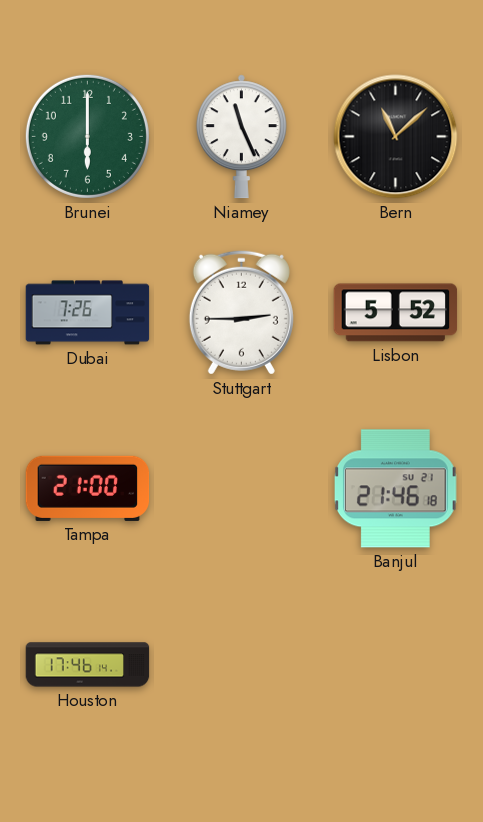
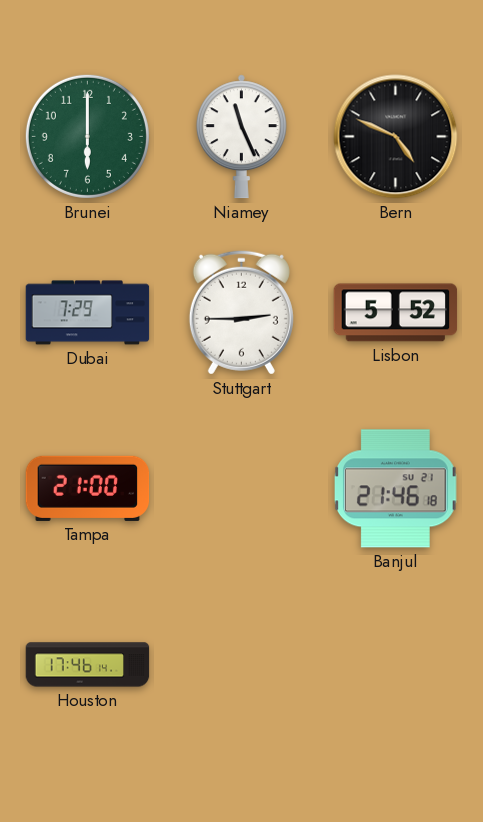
Bern: 11:08 -> 4:49 (396, 137)
Dubai: 7:26 -> 7:29 (88, 313)
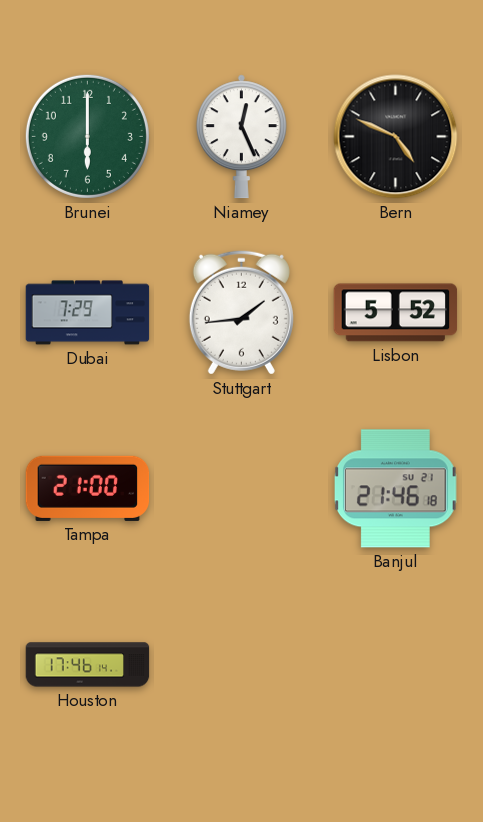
Niamey: 11:26 -> 12:26 (241, 137)
Stuttgart: 2:45 -> 1:44 (241, 312)
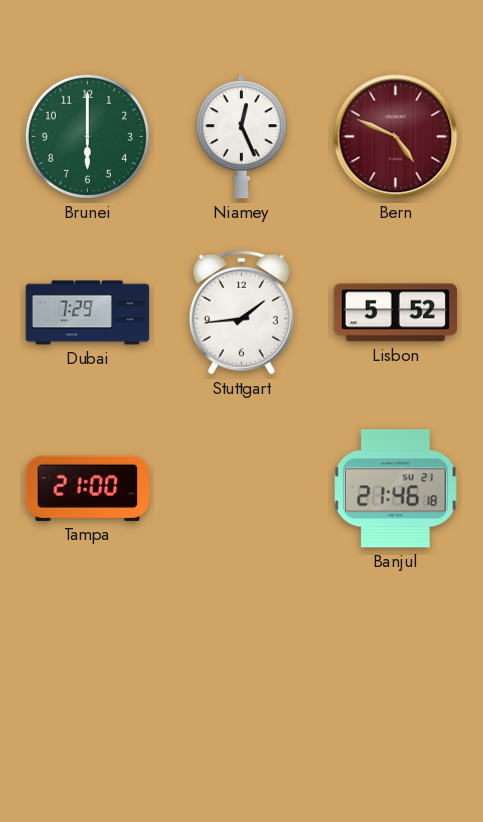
Bern dial: black -> burgundy (396, 137)
Houston: 17:46 -> none (88, 665)
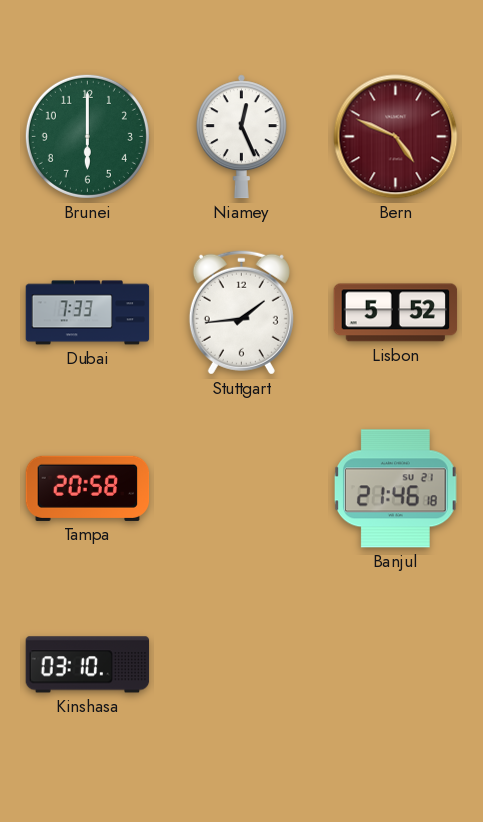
Dubai: 7:29 -> 7:33 (88, 313)
Tampa: 21:00 -> 20:58 (88, 488)
Kinshasa: none -> 03:10 (88, 665)
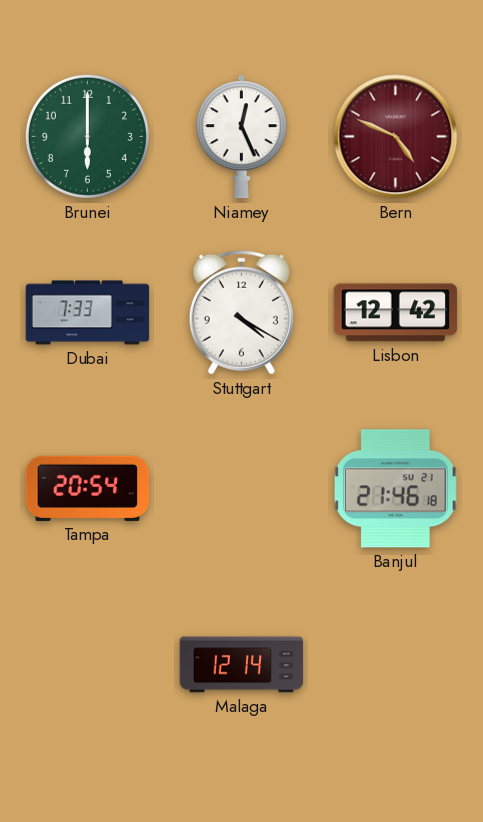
Stuttgart: 1:44 -> 4:20 (241, 312)
Lisbon: 5:52 -> 12:42 (396, 313)
Tampa: 20:58 -> 20:54 (88, 488)
Kinshasa: 03:10 -> none (88, 665)
Malaga: none -> 12:14 (242, 665)
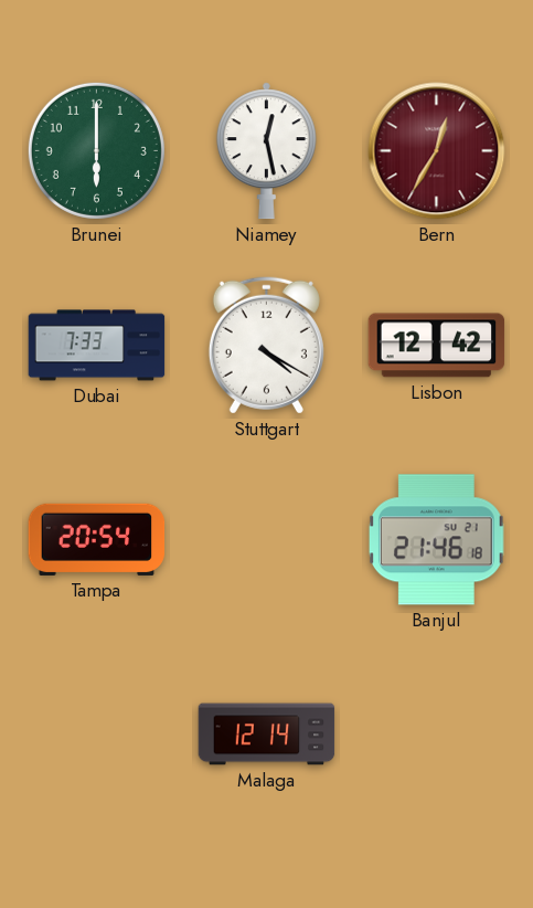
Niamey: 12:26 -> 12:28 (266, 151)
Bern: 4:49 -> 12:35 (437, 151)
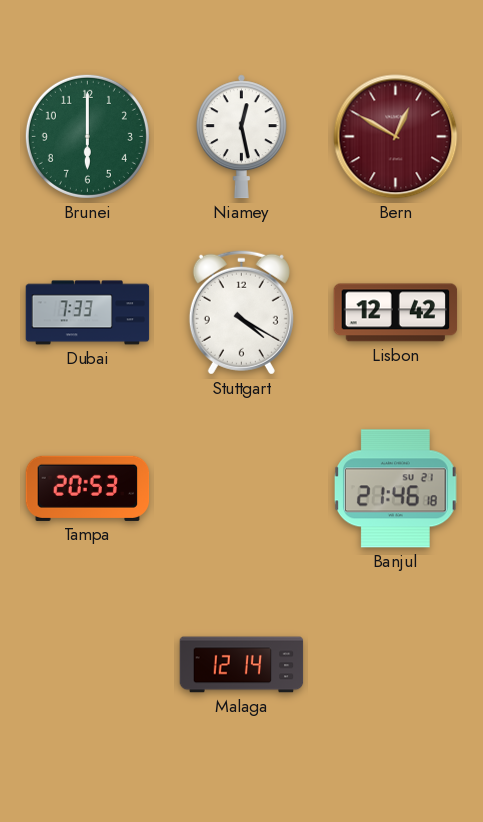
Bern: 12:35 -> 12:50 (396, 137)
Tampa: 20:54 -> 20:53 (88, 488)
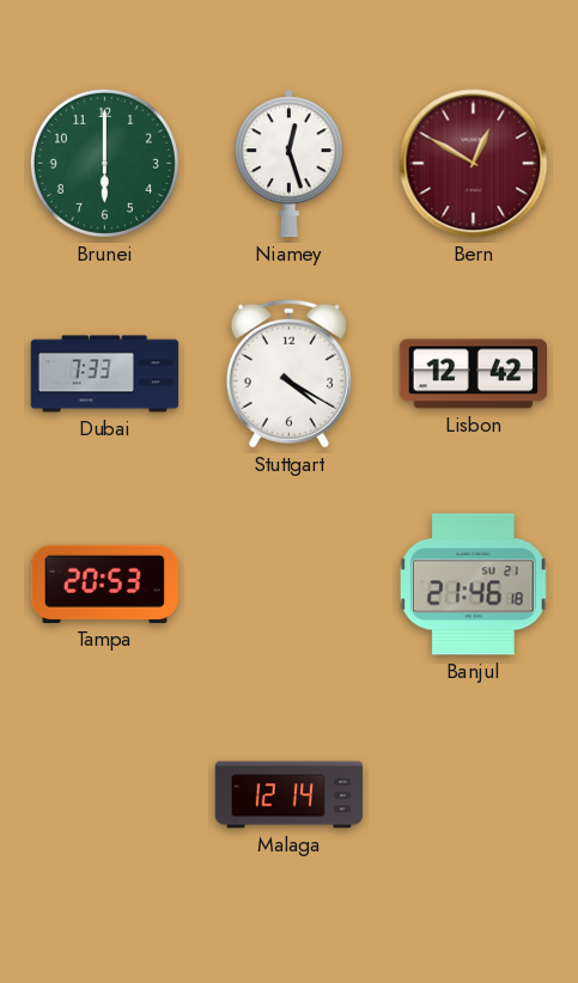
Niamey: 12:28 -> 12:27 (288, 164)
